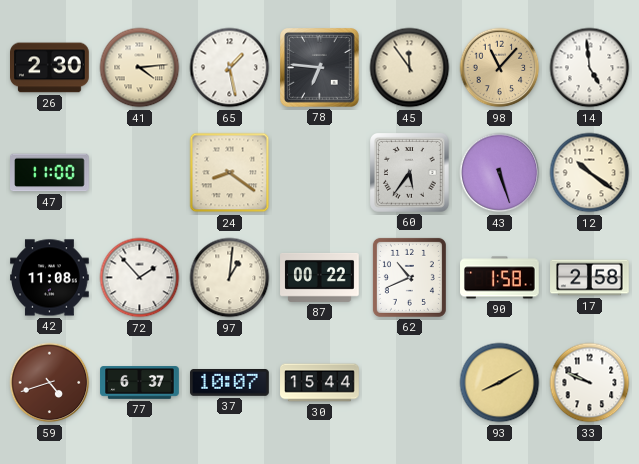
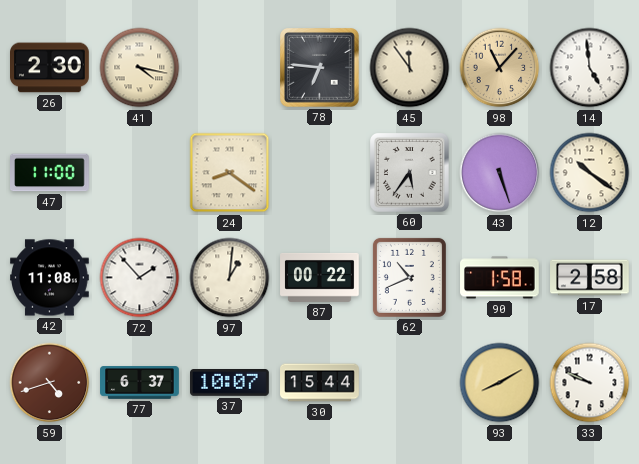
41: 4:14 -> 4:17 (140, 68)
65: 1:28 -> none (230, 68)
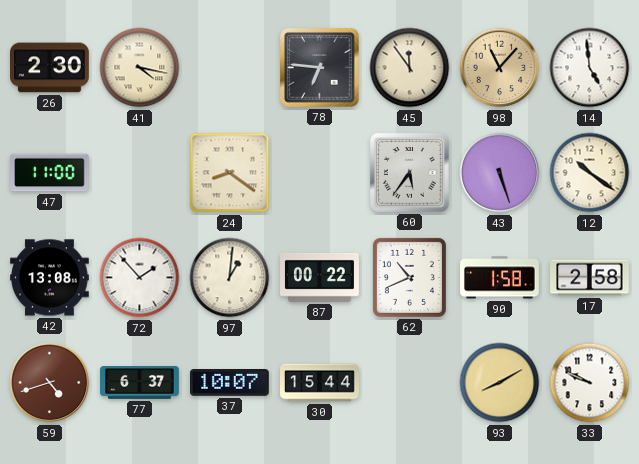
42: 11:08 -> 13:08 (50, 278)
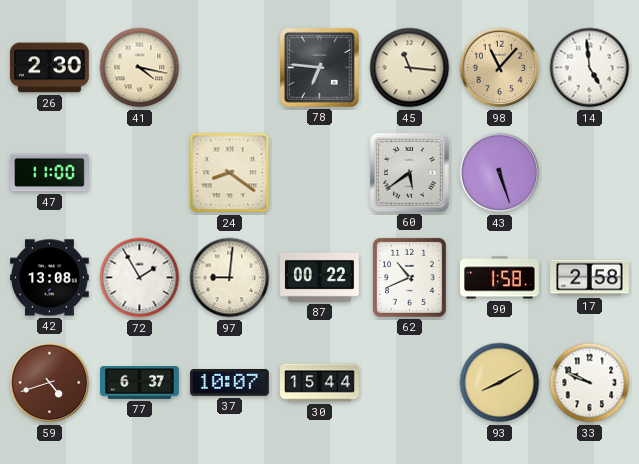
45: 11:54 -> 11:16 (410, 68)
60: 5:36 -> 5:39 (410, 173)
12: 10:21 -> none (590, 173)
72: 1:53 -> 1:55 (140, 278)
97: 1:01 -> 9:01 (230, 278)
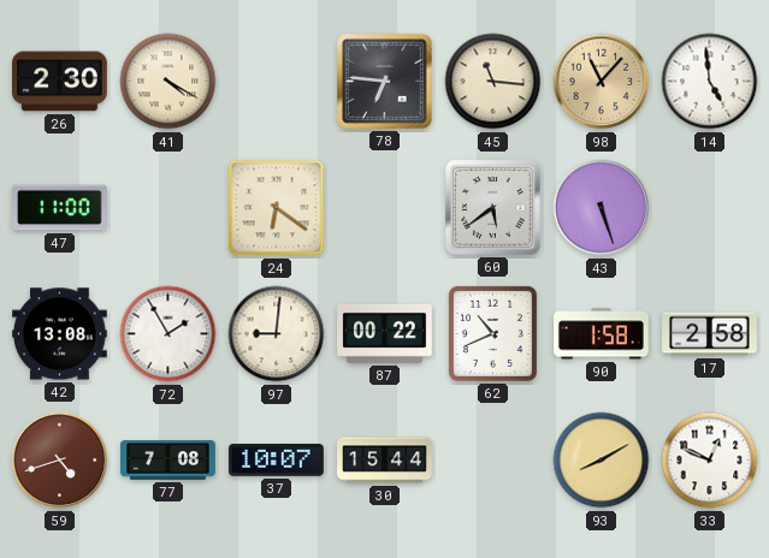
41: 4:17 -> 4:20 (168, 82)
24: 8:21 -> 6:21 (277, 208)
77: 6:37 -> 7:08 (168, 461)
33: 9:49 -> 12:49 (710, 461)
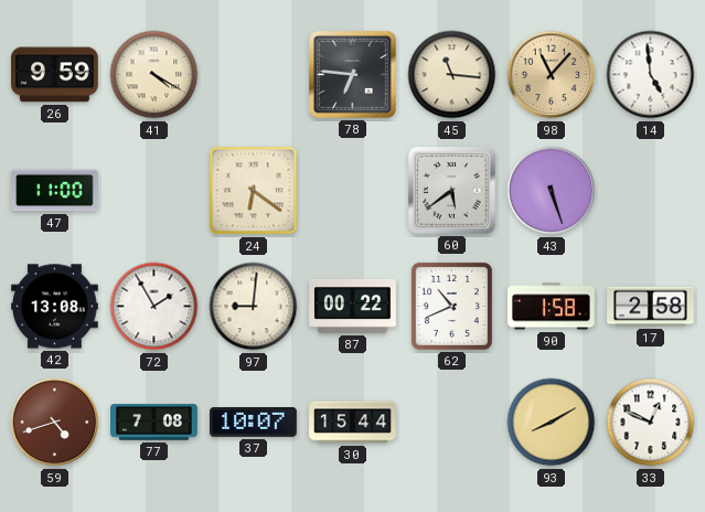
26: 2:30 -> 9:59 (55, 75)
